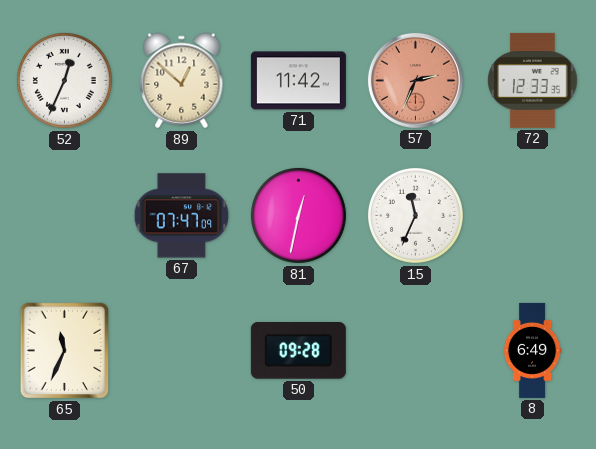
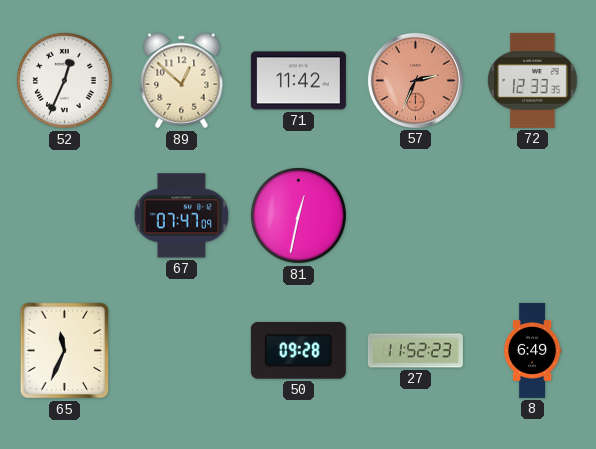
15: 11:34 -> none (415, 215)
27: none -> 11:52 (415, 351)
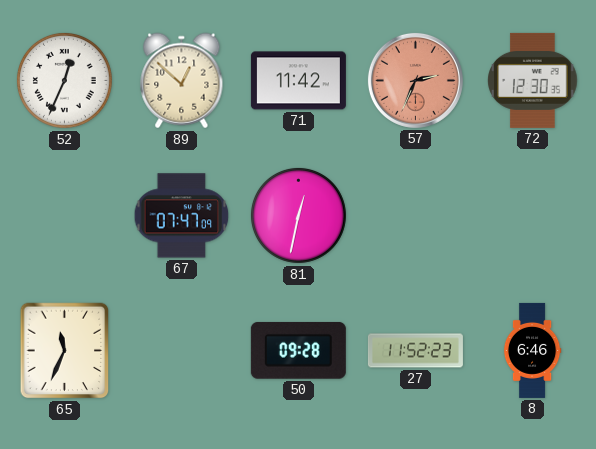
72: 12:33 -> 12:30 (533, 80)
8: 6:49 -> 6:46 (532, 350)
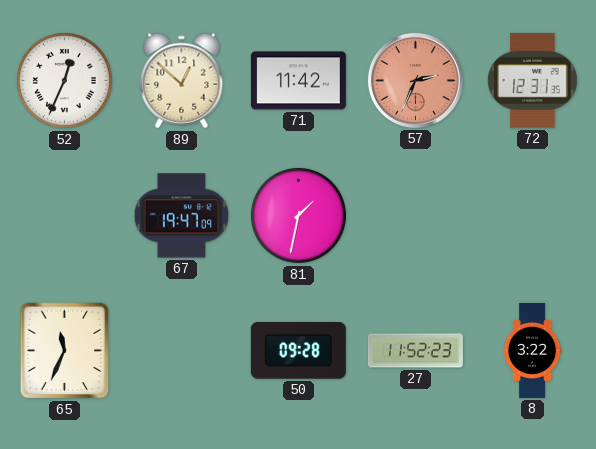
72: 12:30 -> 12:31 (533, 80)
67: 07:47 -> 19:47 (182, 216)
81: 12:32 -> 1:32 (298, 215)
8: 6:46 -> 3:22 (532, 350)
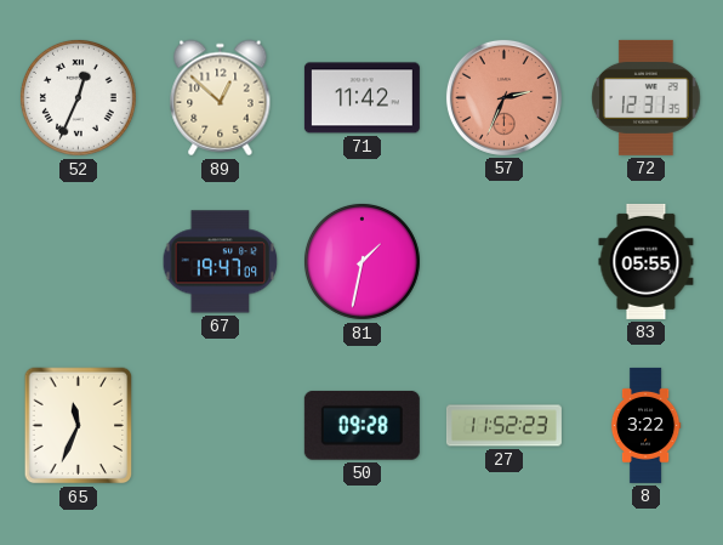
83: none -> 05:55 (647, 261)
